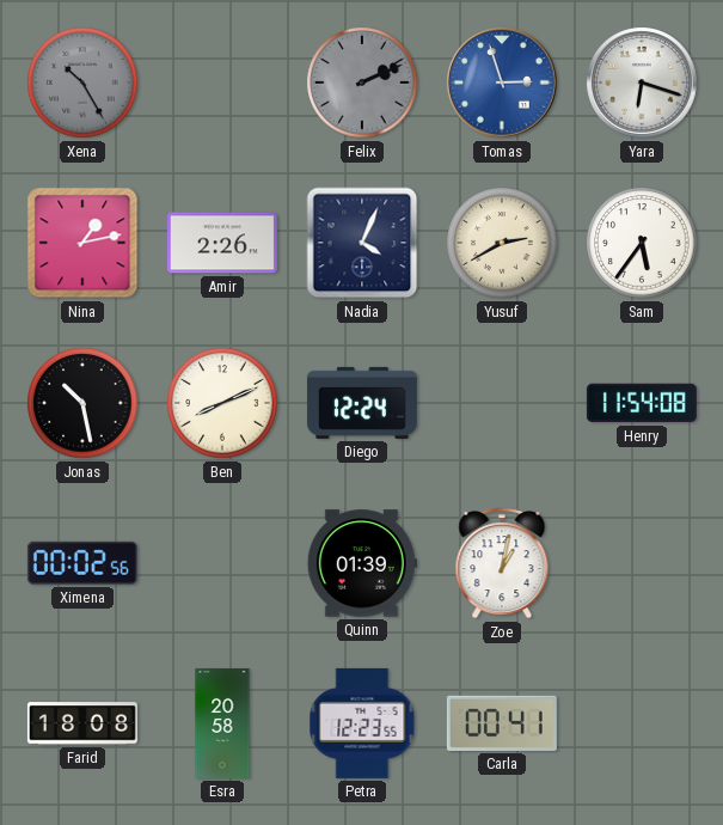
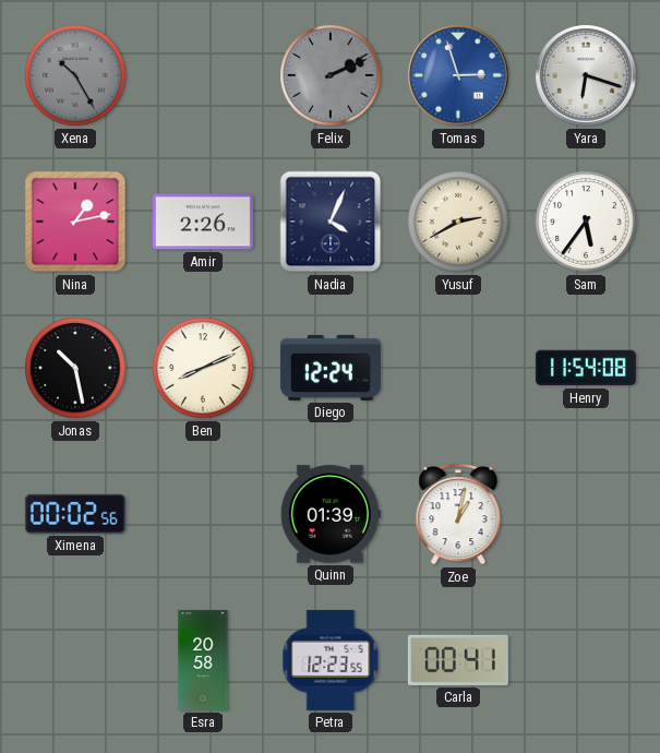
Farid: 18:08 -> none (82, 723)
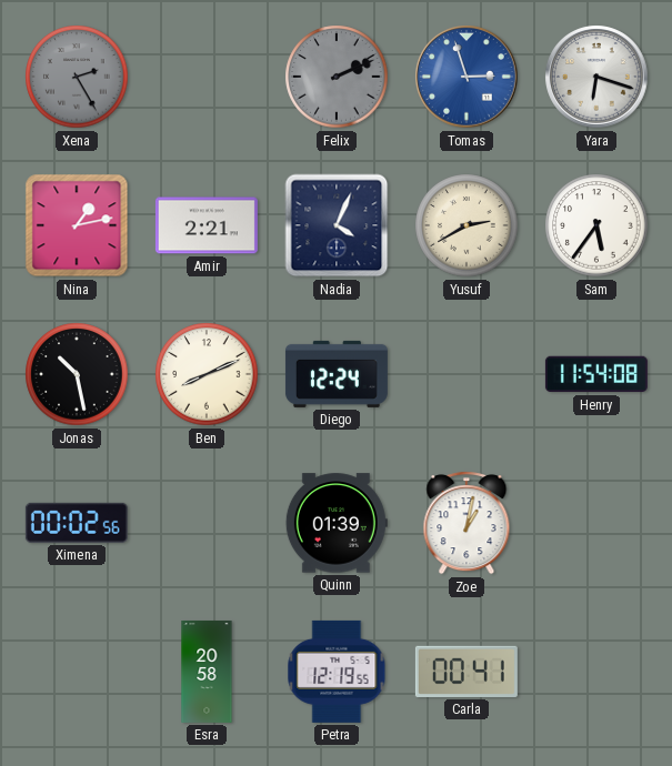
Xena: 10:25 -> 2:25 (77, 77)
Amir: 2:26 -> 2:21 (207, 225)
Petra: 12:23 -> 12:19 (337, 672)
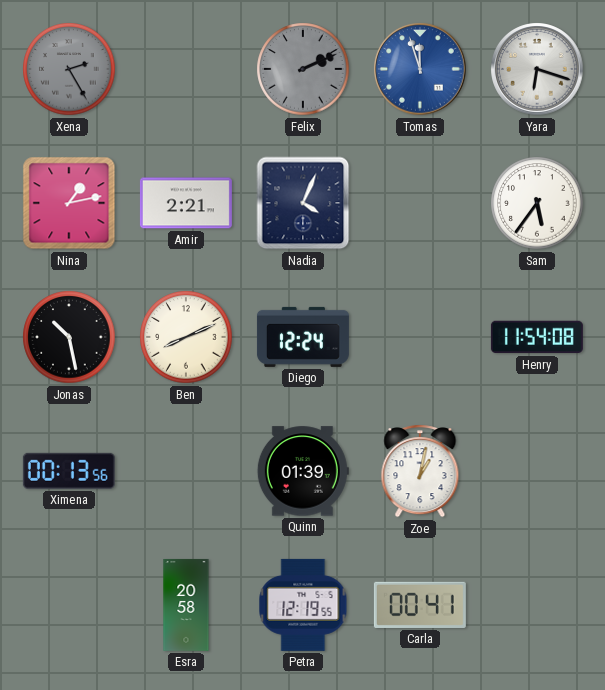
Tomas: 2:57 -> 11:57 (420, 69)
Yusuf: 2:40 -> none (467, 225)
Ximena: 00:02 -> 00:13 (69, 471)
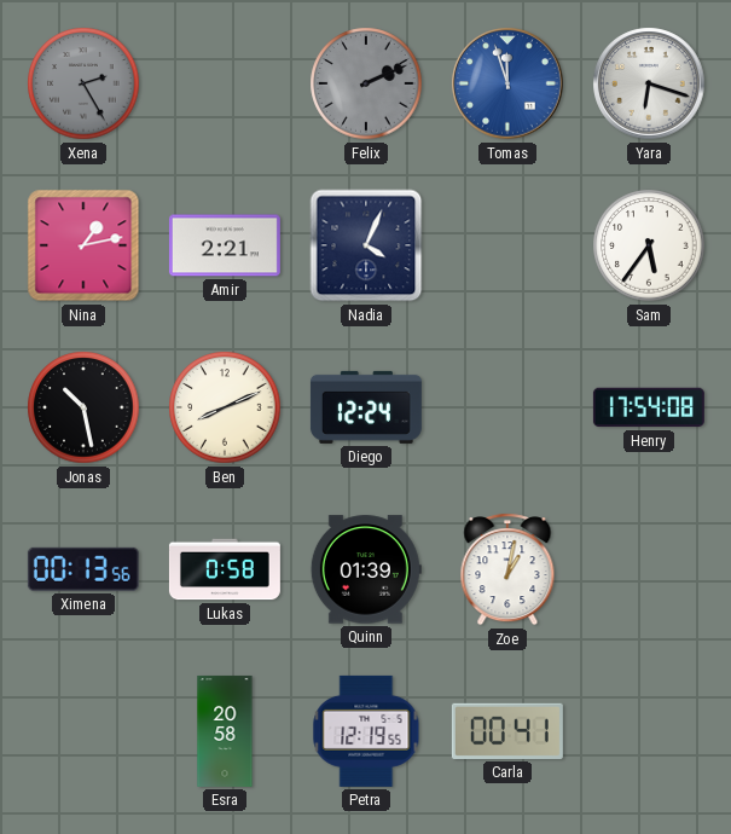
Henry: 11:54 -> 17:54 (649, 407)
Lukas: none -> 0:58 (225, 569)
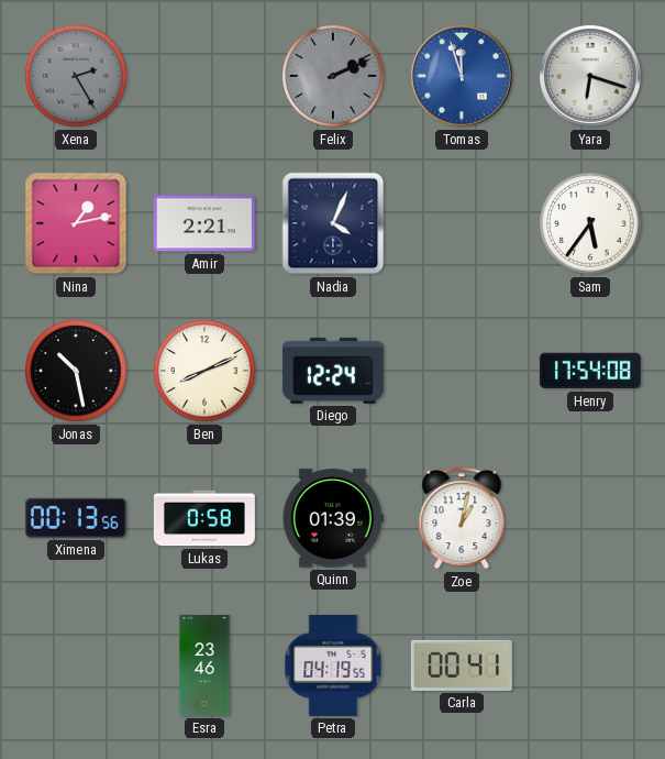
Esra: 20:58 -> 23:46 (204, 665)
Petra: 12:19 -> 04:19 (333, 665)
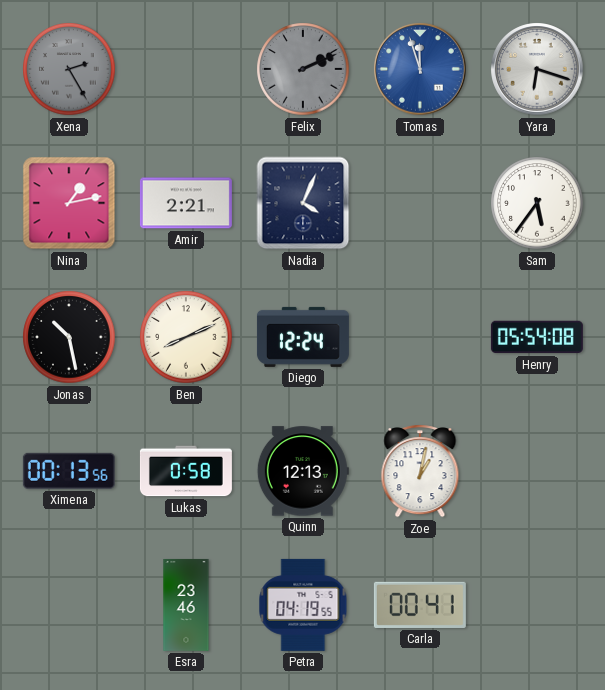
Henry: 17:54 -> 05:54 (537, 337)
Quinn: 01:39 -> 12:13 (303, 471)
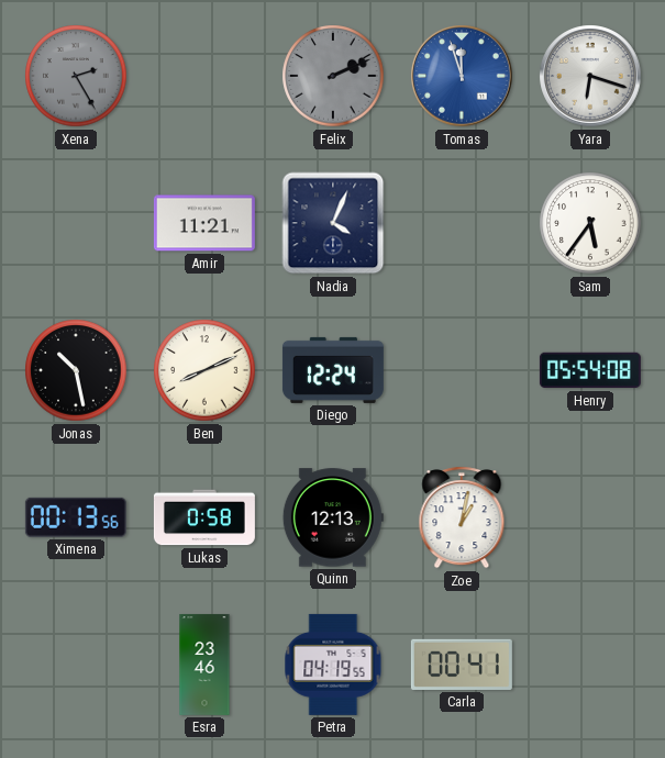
Nina: 1:13 -> none (69, 203)
Amir: 2:21 -> 11:21 (204, 223)
